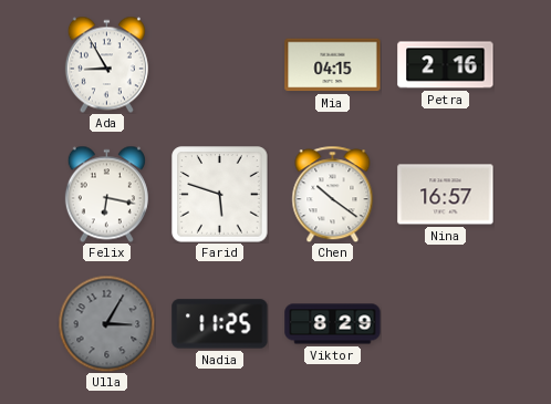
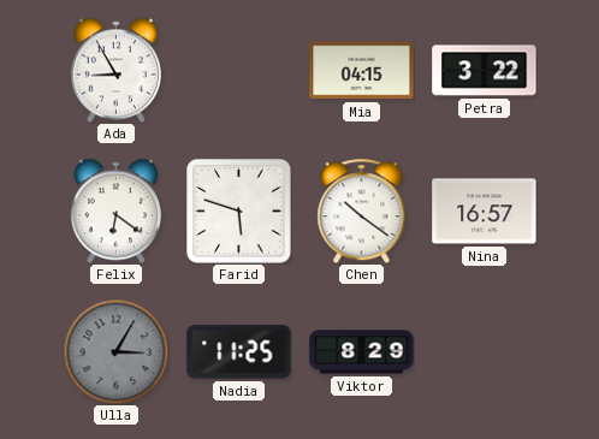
Petra: 2:16 -> 3:22 (485, 71)
Felix: 6:17 -> 6:21 (115, 210)
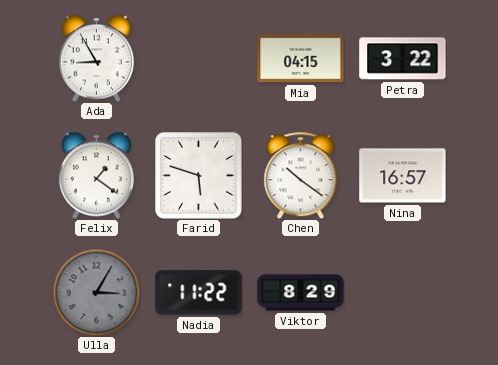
Felix: 6:21 -> 1:21 (96, 175)
Nadia: 11:25 -> 11:22 (199, 293)
